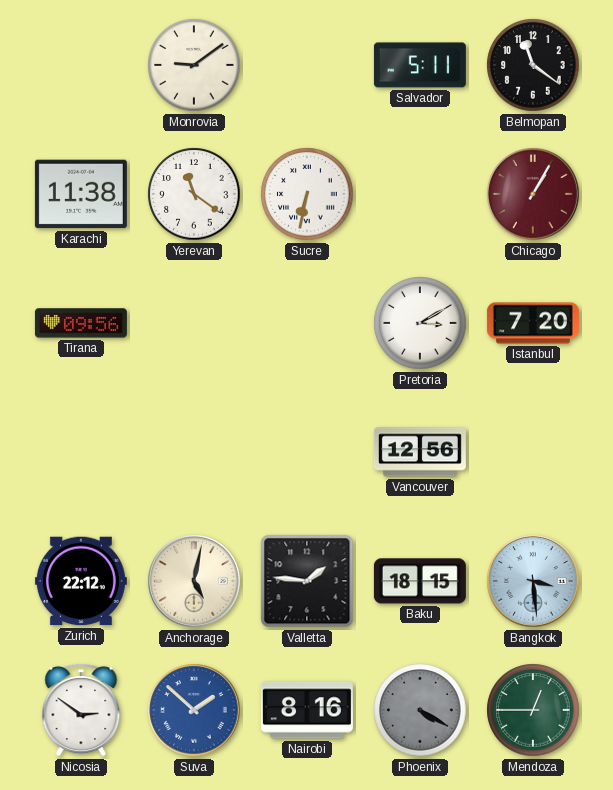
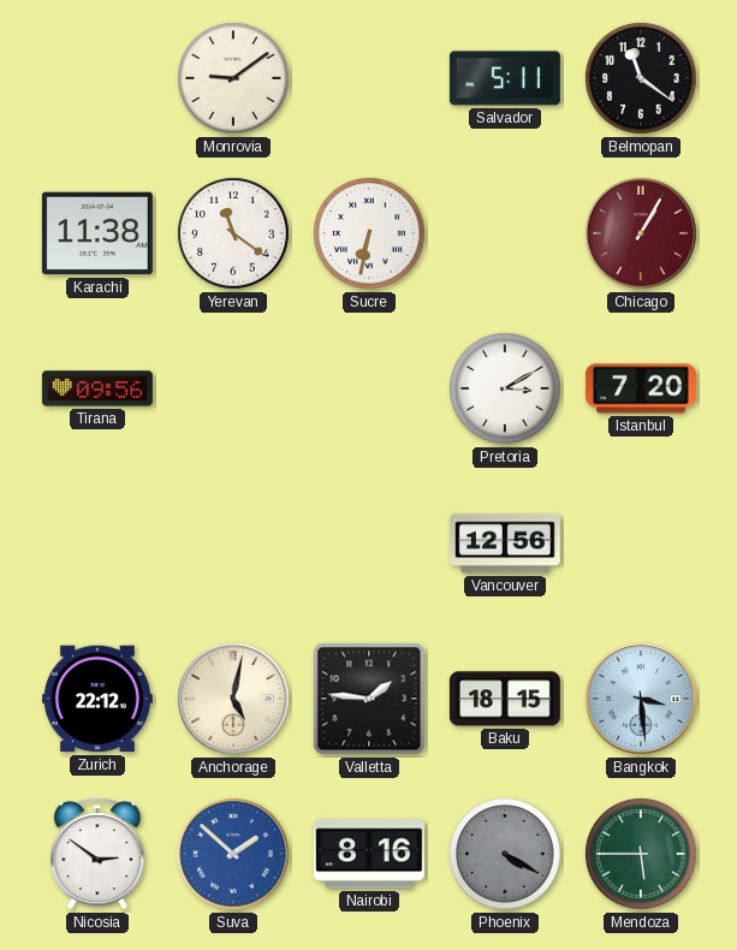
Mendoza: 12:45 -> 5:45 (641, 854)
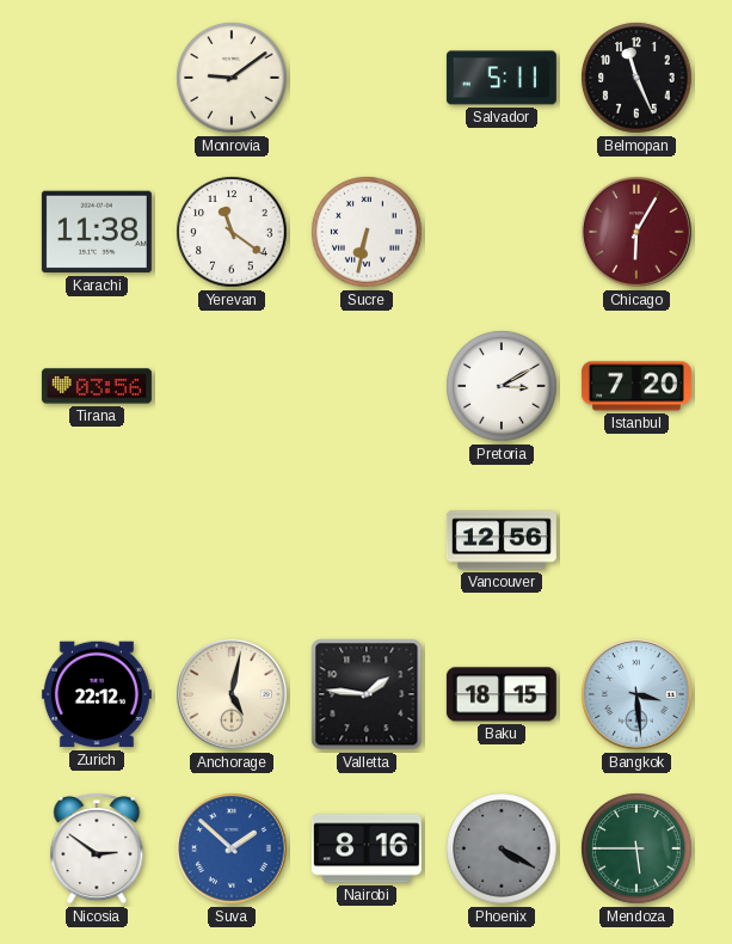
Belmopan: 11:21 -> 11:26 (636, 78)
Chicago: 1:05 -> 6:05 (636, 232)
Tirana: 09:56 -> 03:56 (97, 386)
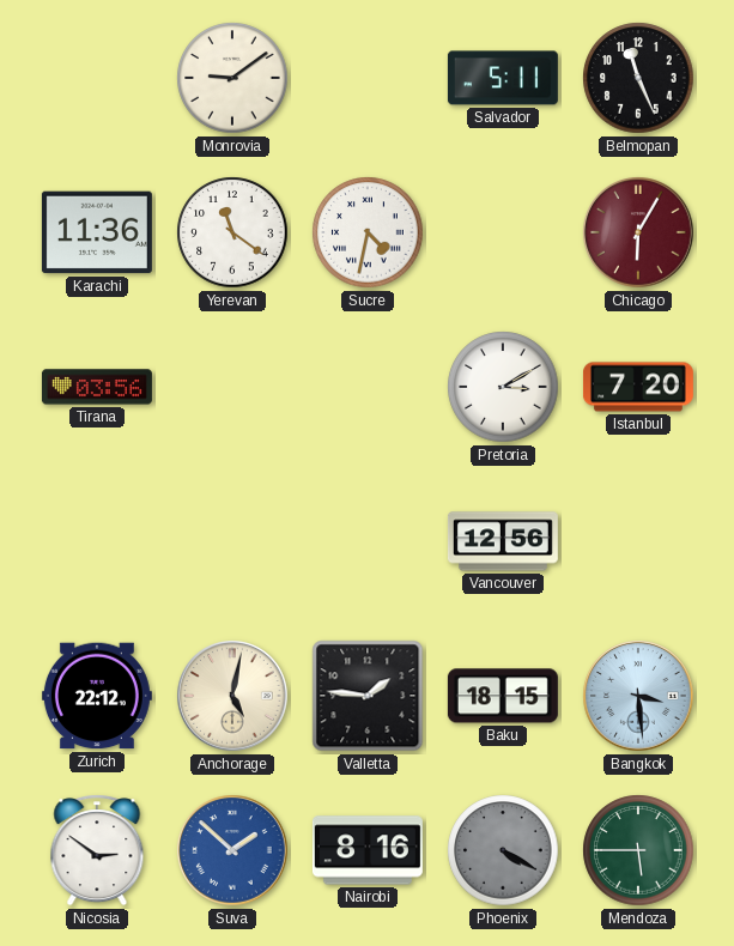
Karachi: 11:38 -> 11:36 (97, 232)
Sucre: 6:32 -> 4:32 (368, 232)
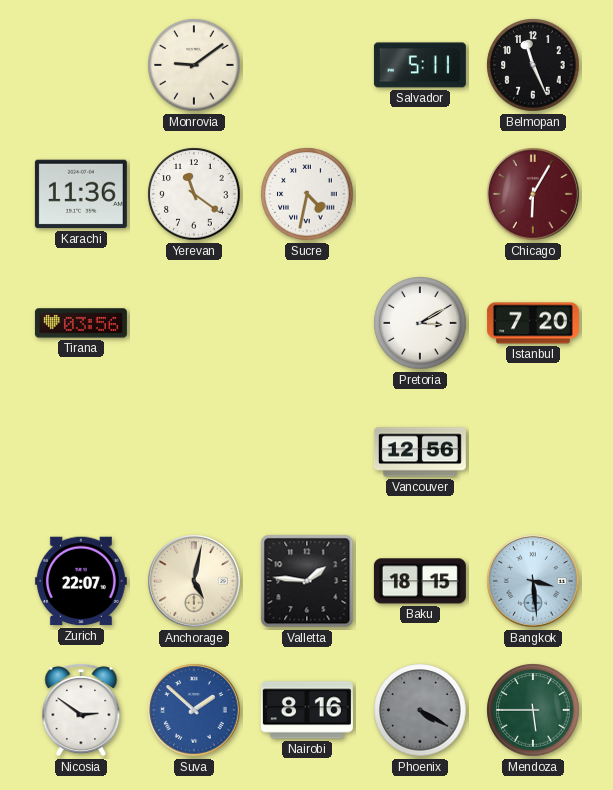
Zurich: 22:12 -> 22:07 (81, 581)
